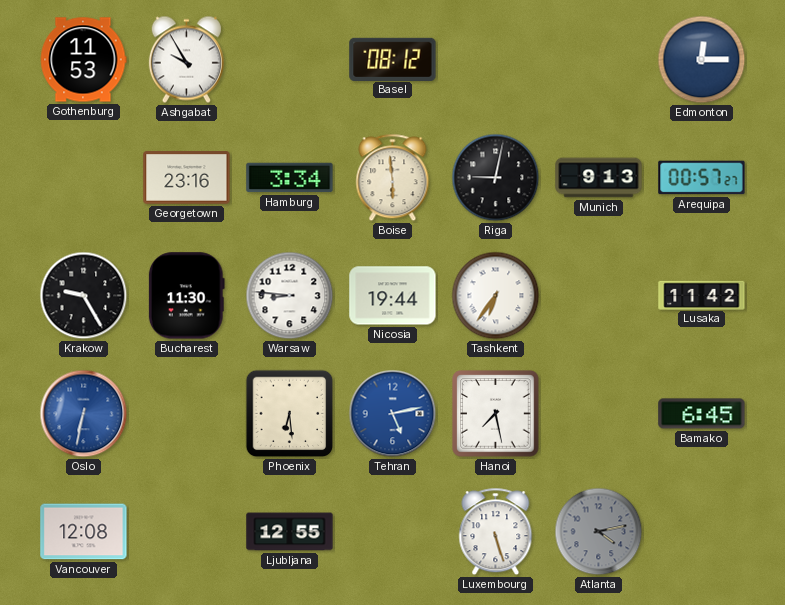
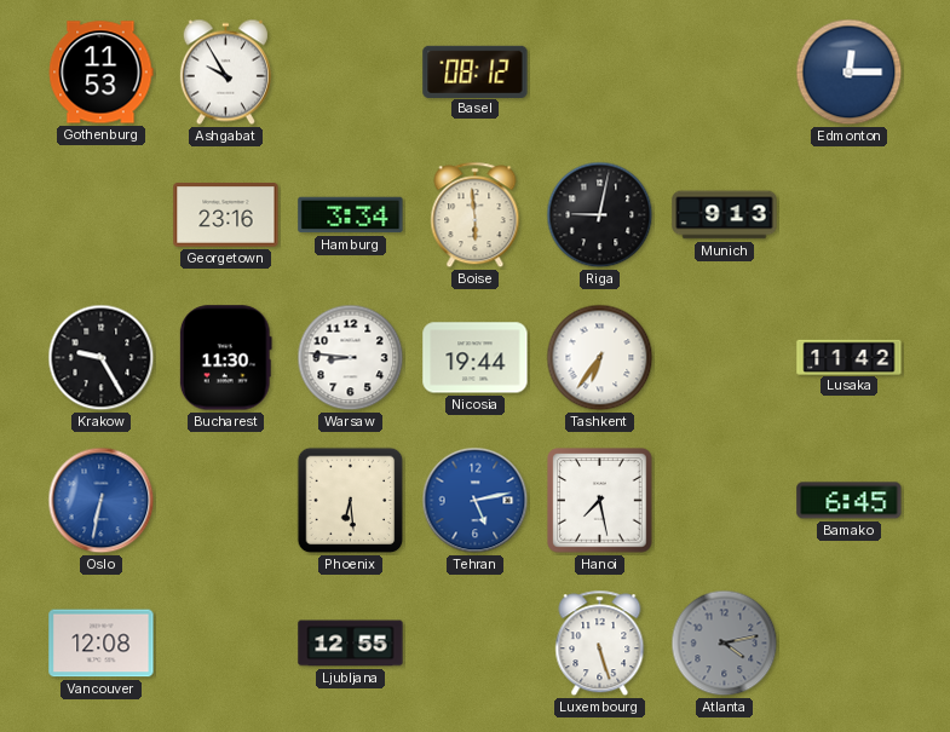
Arequipa: 00:57 -> none (702, 178)
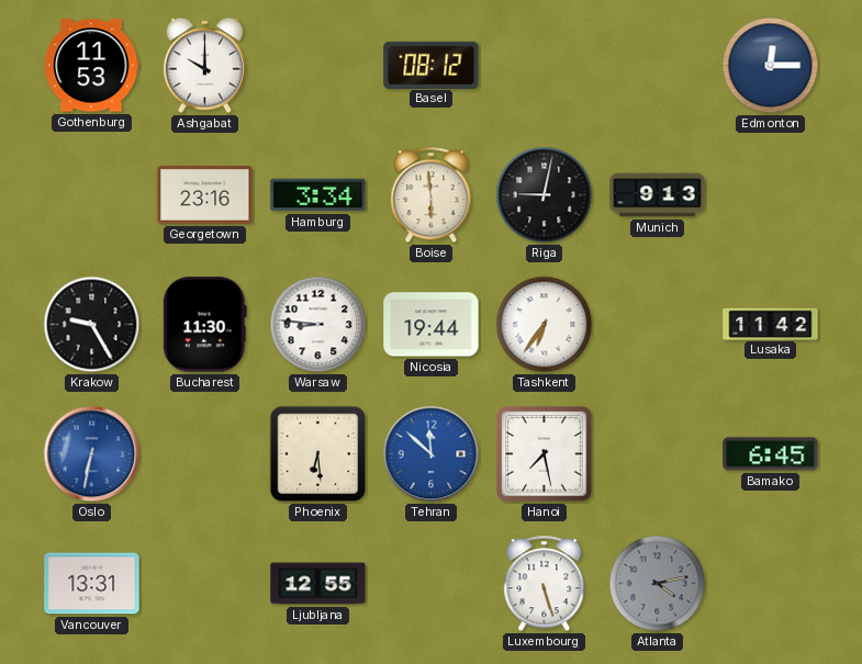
Ashgabat: 9:55 -> 10:00 (204, 66)
Tehran: 5:13 -> 11:52 (432, 454)
Vancouver: 12:08 -> 13:31 (92, 584)
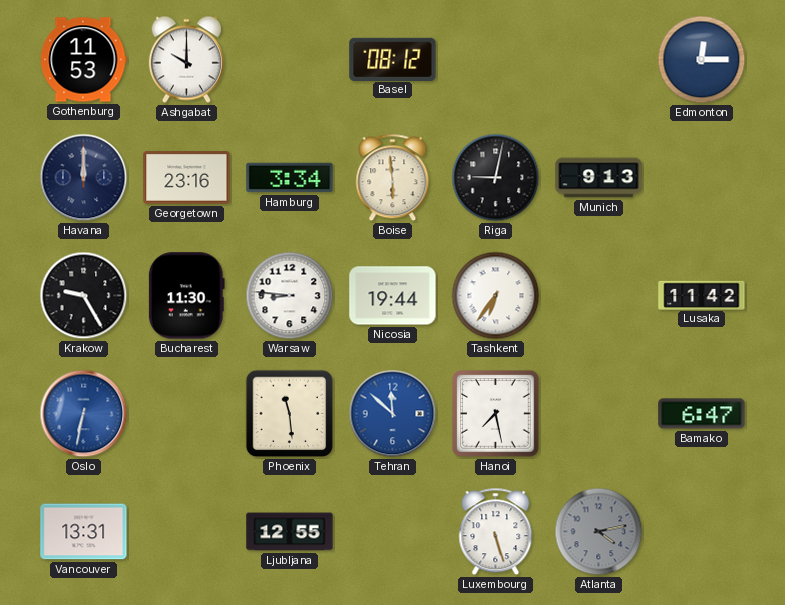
Havana: none -> 12:00 (84, 178)
Phoenix: 6:29 -> 11:29 (290, 414)
Bamako: 6:45 -> 6:47 (702, 414)
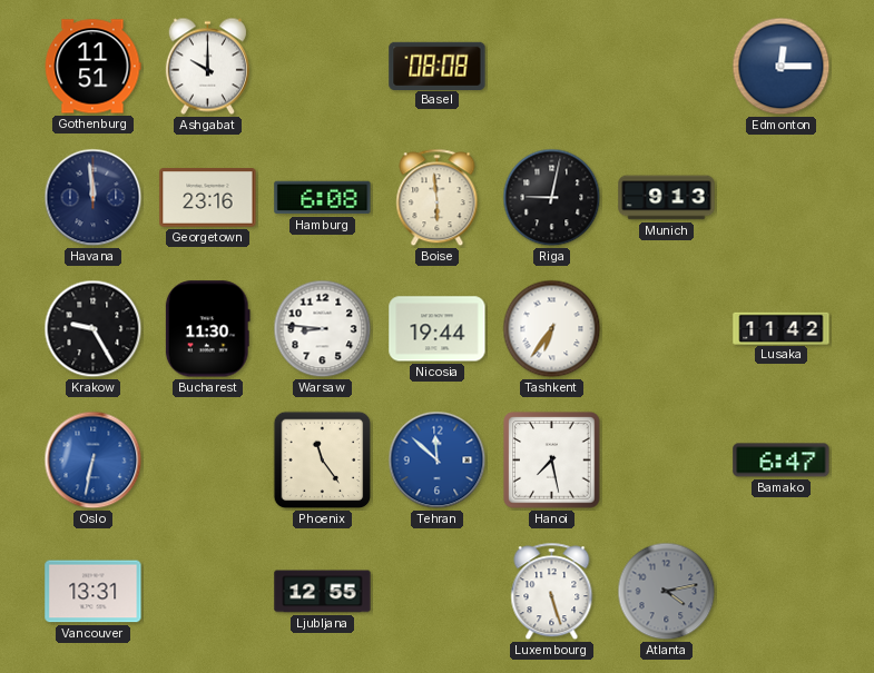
Gothenburg: 11:53 -> 11:51 (92, 67)
Basel: 08:12 -> 08:08 (438, 66)
Havana: 12:00 -> 11:59 (94, 198)
Hamburg: 3:34 -> 6:08 (323, 198)
Phoenix: 11:29 -> 11:24 (323, 461)
